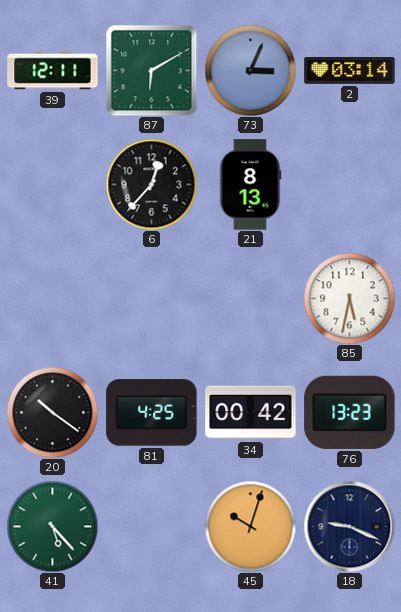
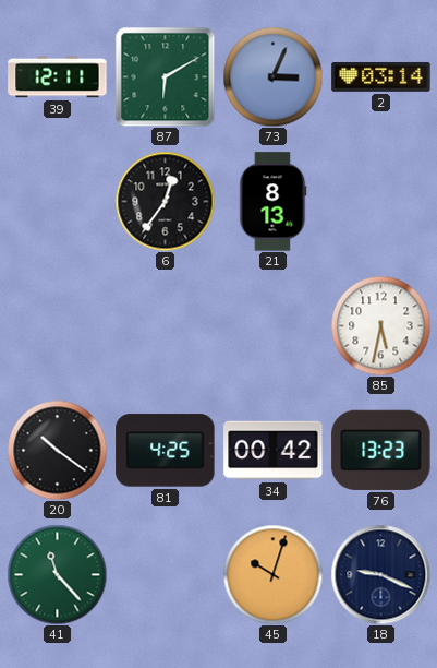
6: 12:37 -> 12:36 (165, 201)
41: 5:23 -> 11:23 (57, 574)
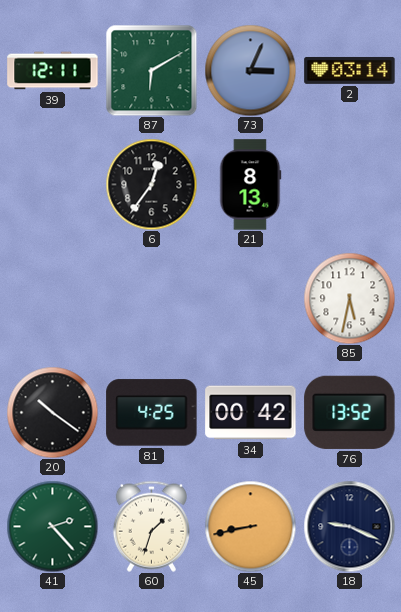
76: 13:23 -> 13:52 (350, 412)
41: 11:23 -> 2:23 (52, 526)
60: none -> 1:33 (151, 526)
45: 10:03 -> 8:43 (250, 526)
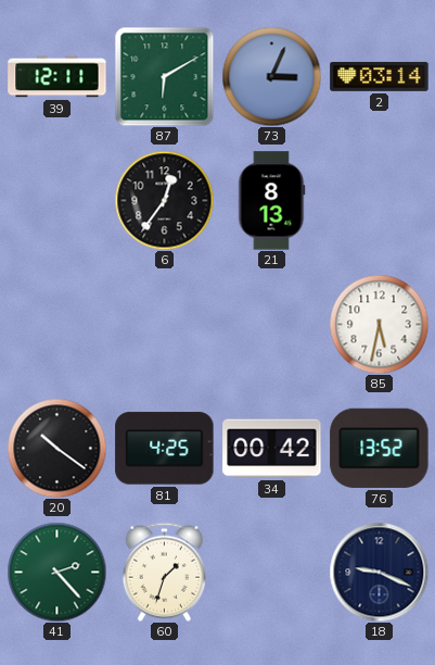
45: 8:43 -> none (250, 526)
